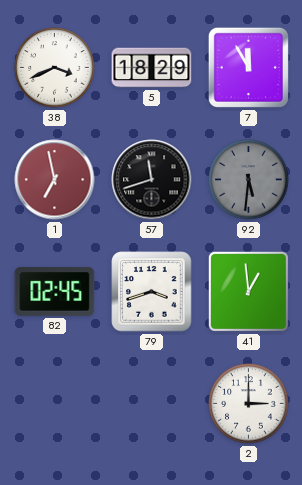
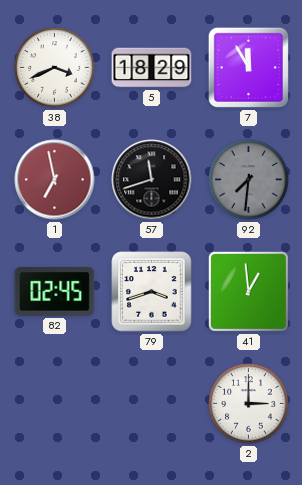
92: 5:31 -> 7:31 (249, 180)
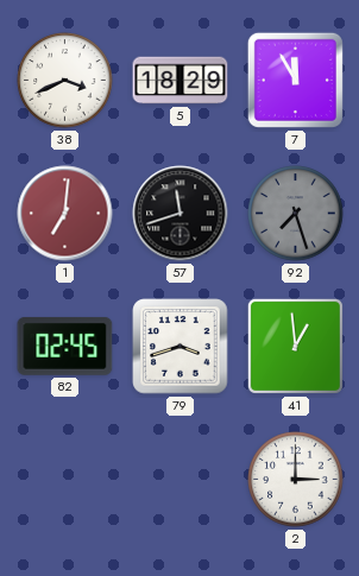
1: 6:58 -> 7:01 (65, 214)
92: 7:31 -> 7:27 (296, 214)
